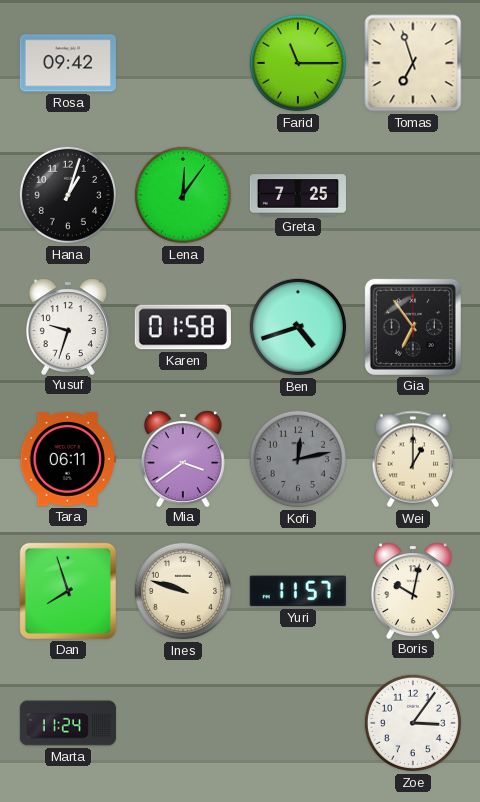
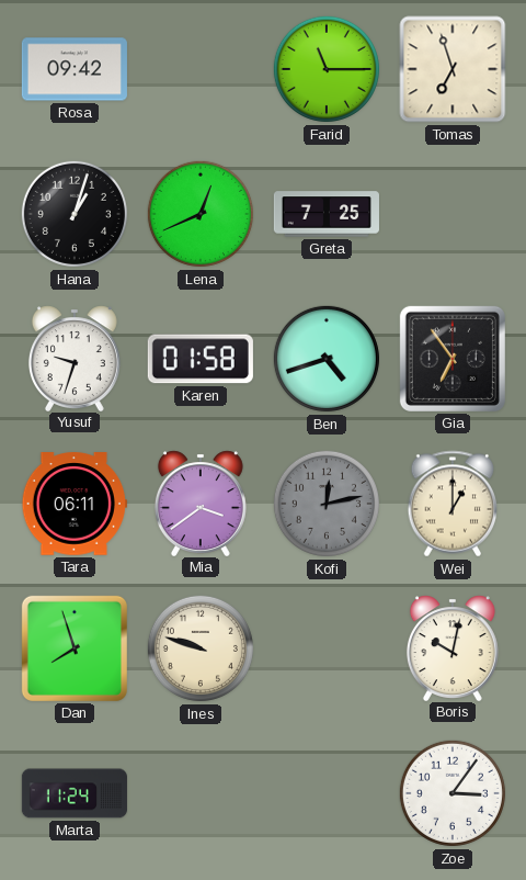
Lena: 12:06 -> 12:41 (201, 214)
Yuri: 11:57 -> none (298, 591)
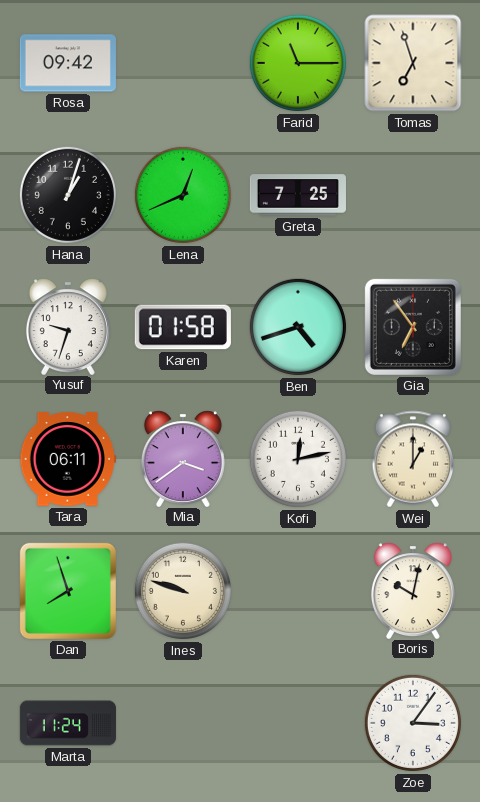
Kofi dial: grey -> white (298, 459)
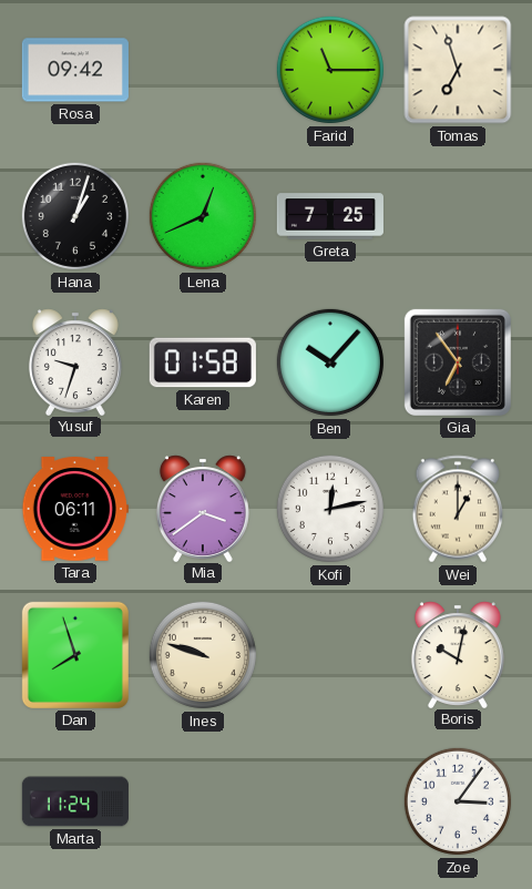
Ben: 4:42 -> 10:07 (330, 362)
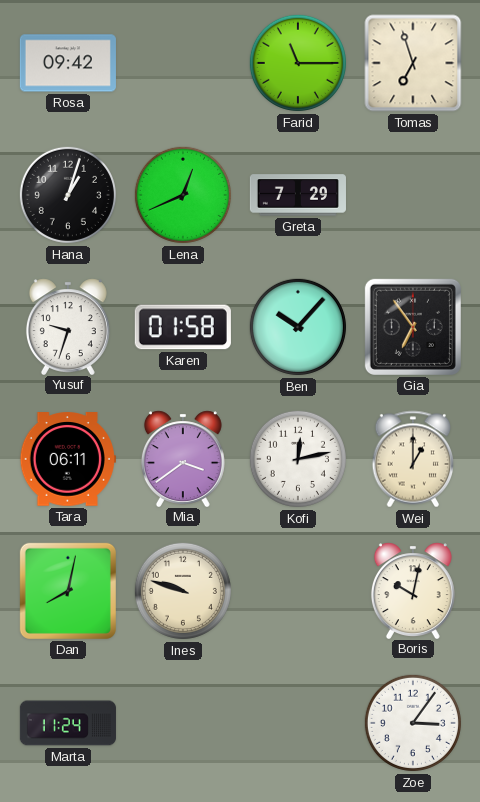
Greta: 7:25 -> 7:29 (298, 195)
Dan: 7:57 -> 8:02 (68, 591)
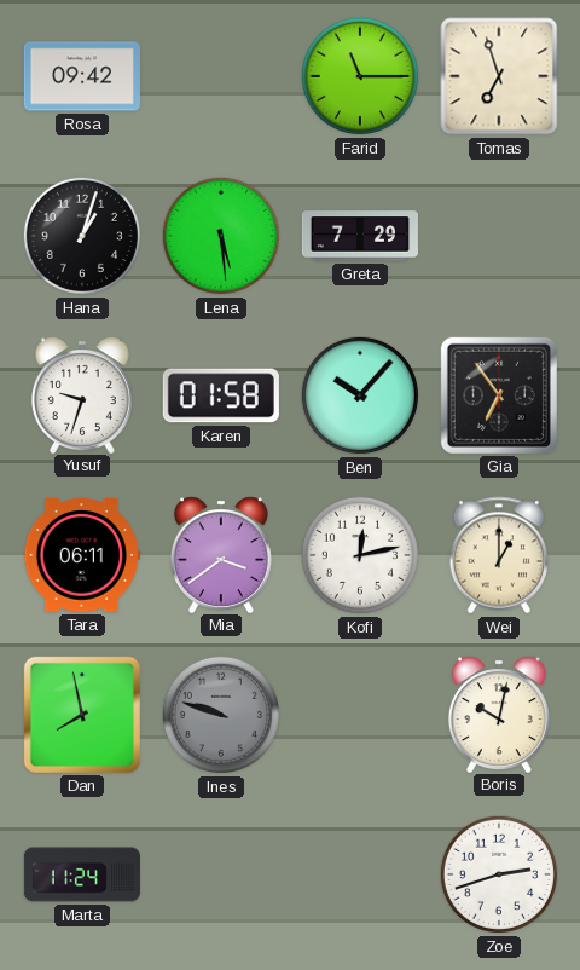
Lena: 12:41 -> 5:29 (221, 236)
Dan: 8:02 -> 7:58 (82, 715)
Ines dial: cream -> grey (221, 715)
Zoe: 3:06 -> 2:42 (499, 874)
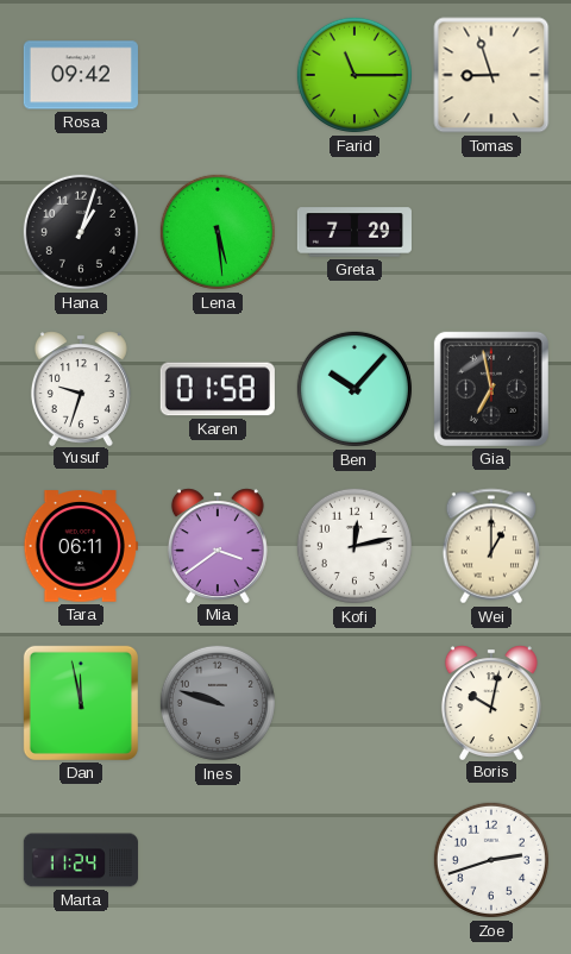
Tomas: 6:57 -> 8:57 (491, 75)
Gia: 6:54 -> 6:58 (491, 389)
Dan: 7:58 -> 11:58 (81, 703)
